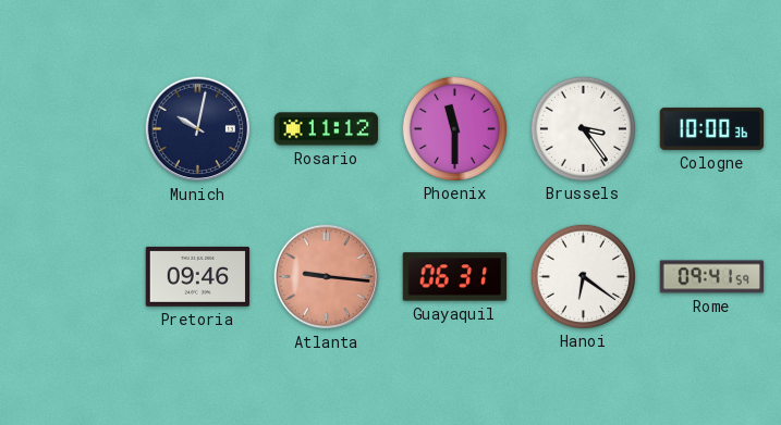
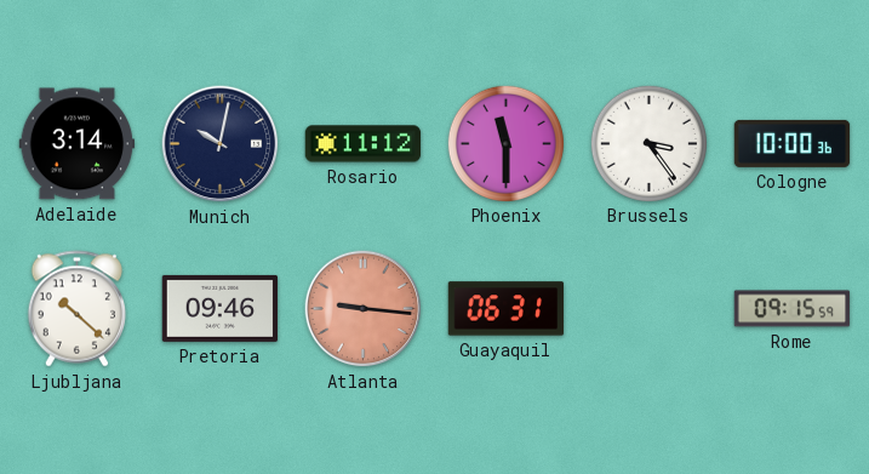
Adelaide: none -> 3:14 (78, 144)
Ljubljana: none -> 10:22 (76, 309)
Hanoi: 6:21 -> none (583, 276)
Rome: 09:41 -> 09:15 (793, 309)
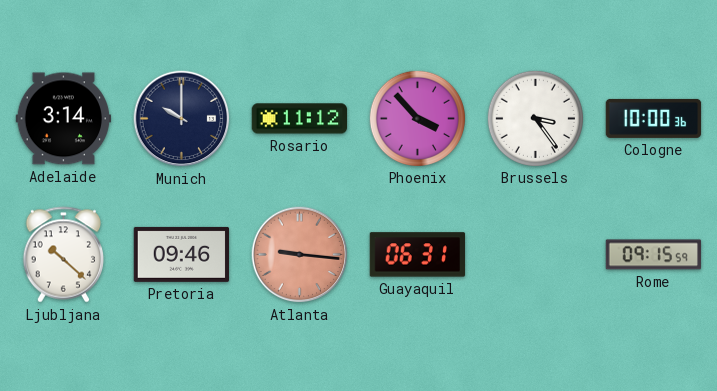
Munich: 10:02 -> 10:00 (182, 119)
Phoenix: 11:30 -> 3:53 (417, 118)
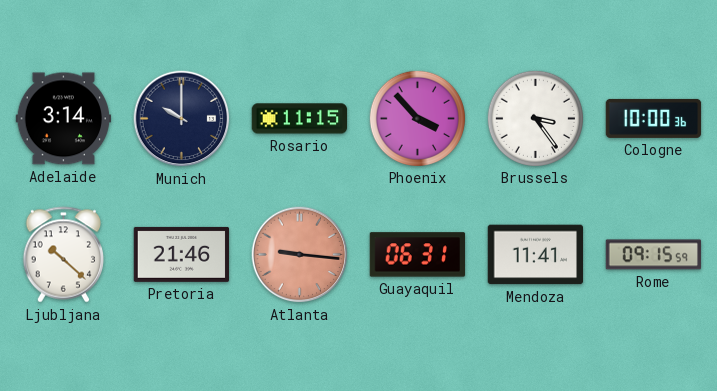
Rosario: 11:12 -> 11:15 (300, 119)
Pretoria: 09:46 -> 21:46 (182, 254)
Mendoza: none -> 11:41 (536, 255)
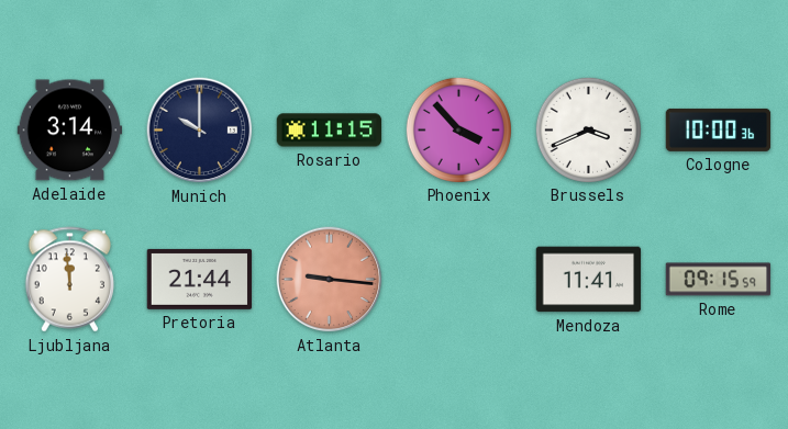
Brussels: 3:24 -> 3:41 (588, 129)
Ljubljana: 10:22 -> 11:59 (69, 280)
Pretoria: 21:46 -> 21:44 (200, 279)
Guayaquil: 06:31 -> none (418, 255)
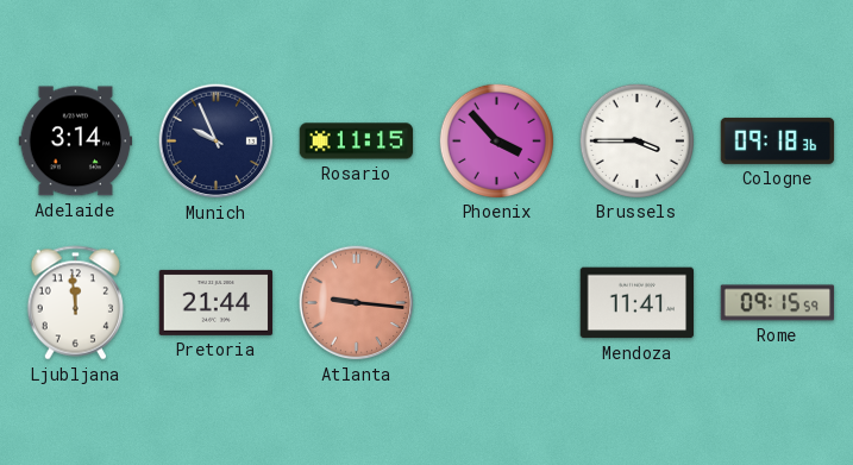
Munich: 10:00 -> 9:56 (217, 142)
Brussels: 3:41 -> 3:45 (636, 140)
Cologne: 10:00 -> 09:18 (778, 140)
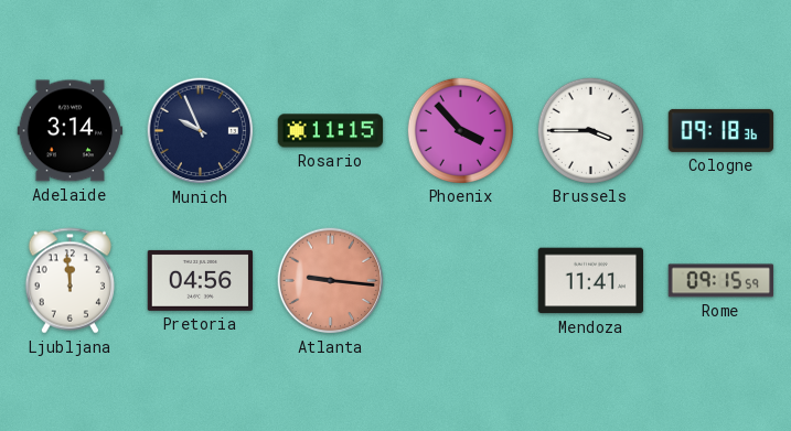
Pretoria: 21:44 -> 04:56 (201, 280)
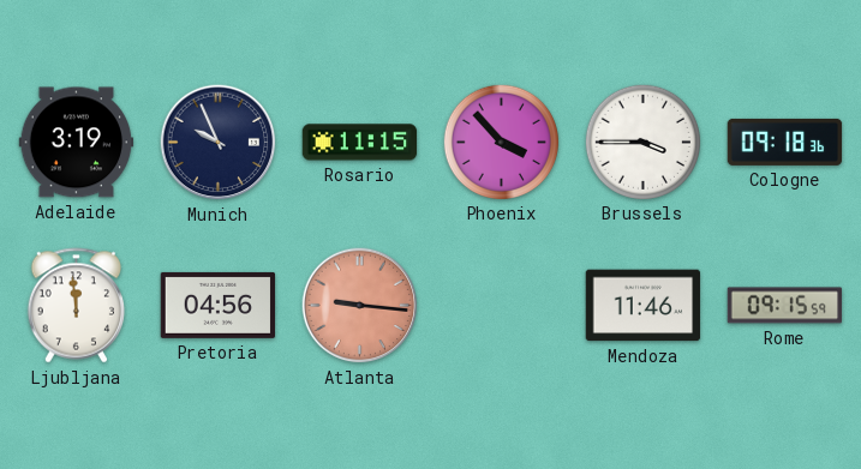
Adelaide: 3:14 -> 3:19 (77, 143)
Mendoza: 11:41 -> 11:46 (644, 306)
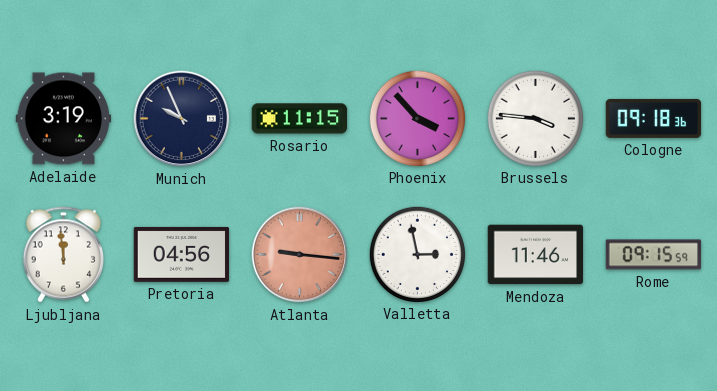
Brussels: 3:45 -> 3:46 (535, 118)
Valletta: none -> 2:58 (417, 254)
